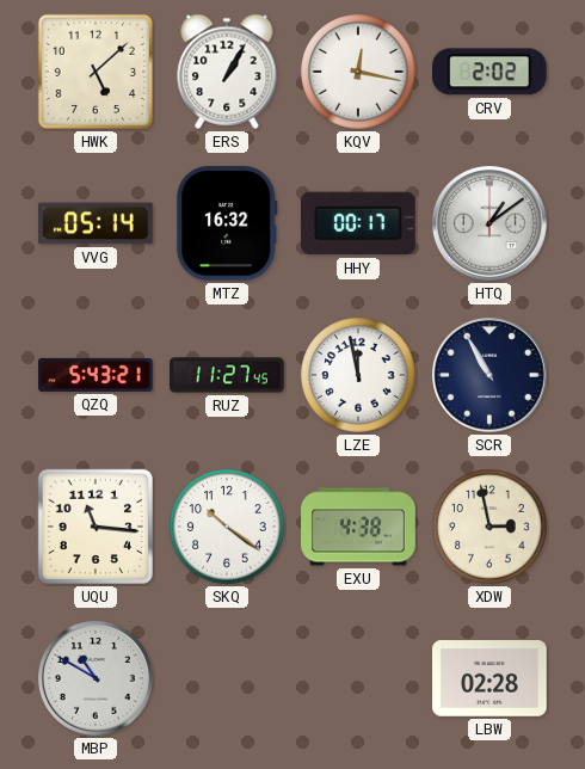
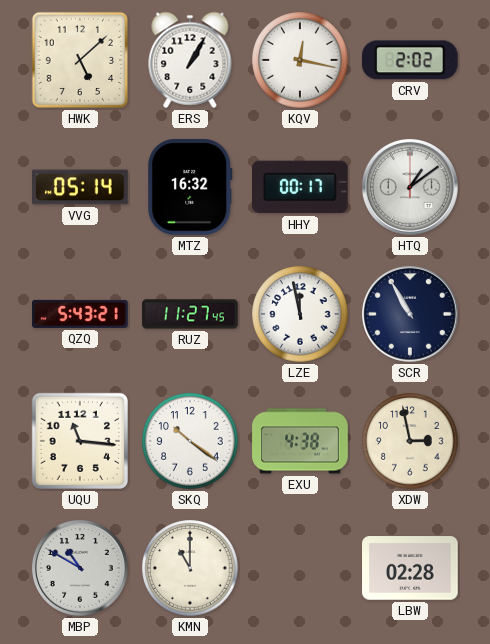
KMN: none -> 11:00 (190, 568)
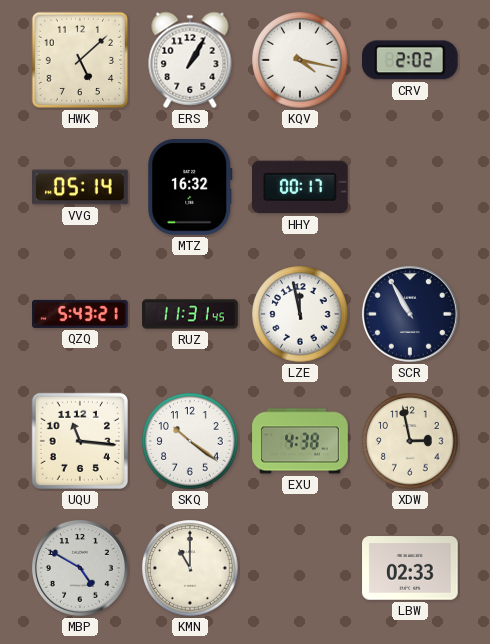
KQV: 12:17 -> 4:17 (300, 60)
HTQ: 1:09 -> none (410, 187)
RUZ: 11:27 -> 11:31 (190, 314)
MBP: 10:50 -> 4:50 (80, 568)
LBW: 02:28 -> 02:33 (410, 568)
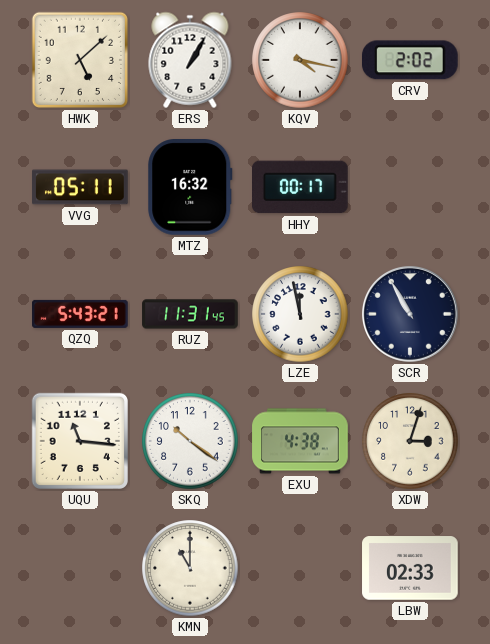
VVG: 05:14 -> 05:11 (80, 187)
XDW: 2:58 -> 3:03 (410, 441)
MBP: 4:50 -> none (80, 568)
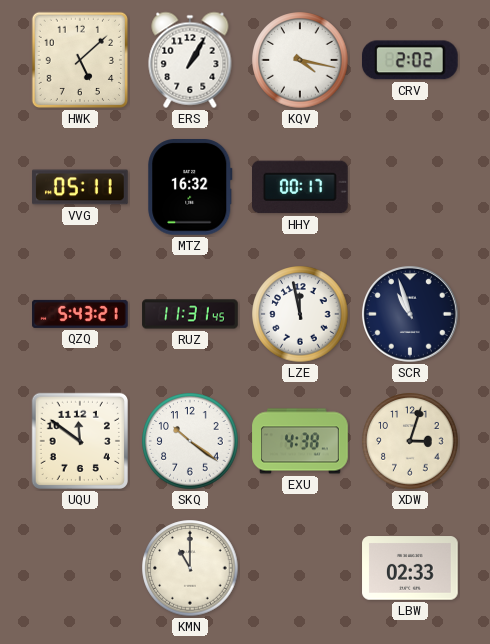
SCR: 10:55 -> 10:57 (410, 314)
UQU: 11:16 -> 11:51 (80, 441)
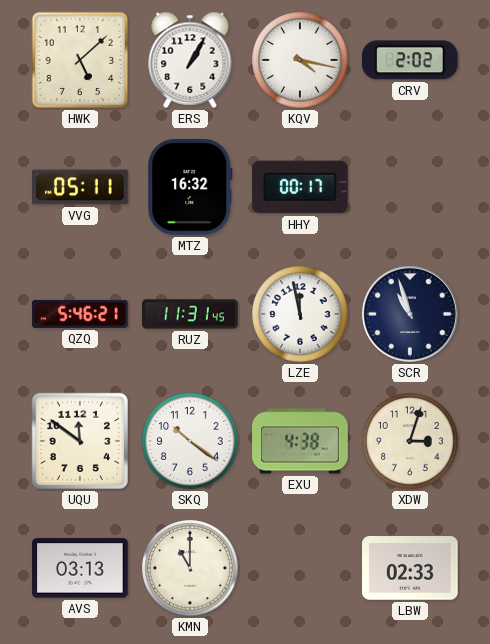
QZQ: 5:43 -> 5:46 (80, 314)
AVS: none -> 03:13 (80, 568)
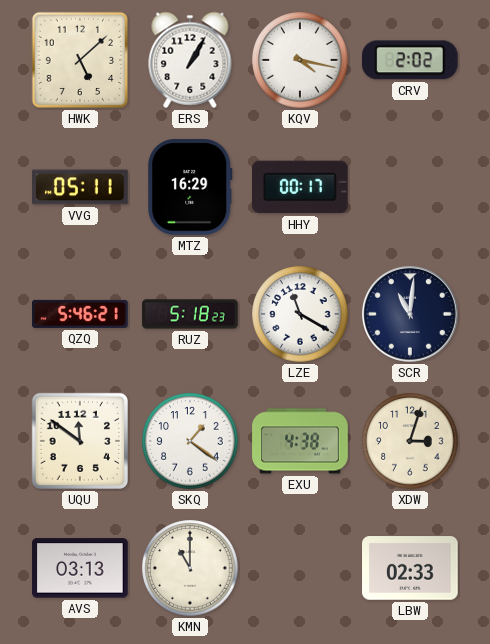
MTZ: 16:32 -> 16:29 (190, 188)
RUZ: 11:31 -> 5:18 (190, 314)
LZE: 11:58 -> 11:20 (300, 314)
SCR: 10:57 -> 11:01 (410, 314)
SKQ: 10:21 -> 1:21 (190, 441)
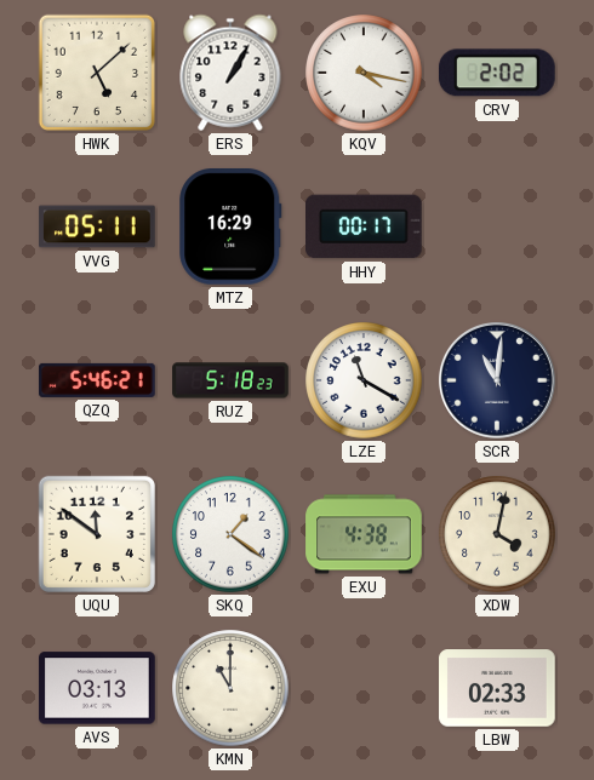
XDW: 3:03 -> 4:02 (497, 534)
